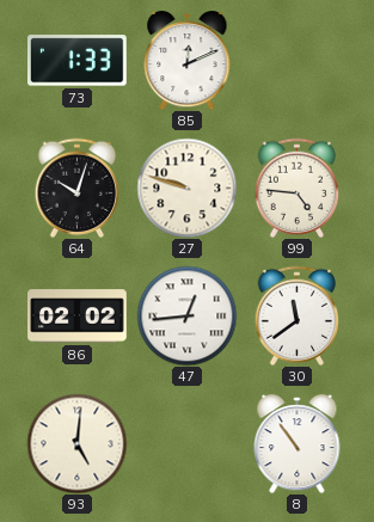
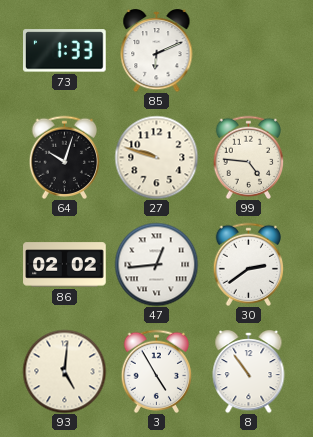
85: 12:11 -> 6:11 (157, 51)
30: 11:39 -> 2:39 (249, 264)
3: none -> 4:55 (157, 371)
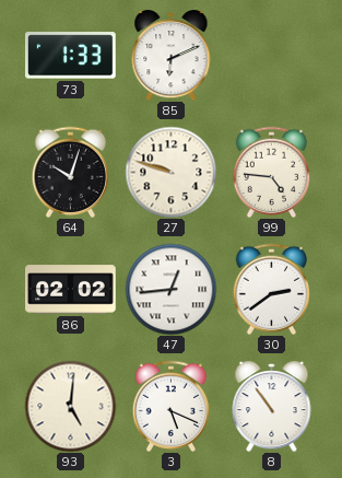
3: 4:55 -> 5:19 (172, 406)
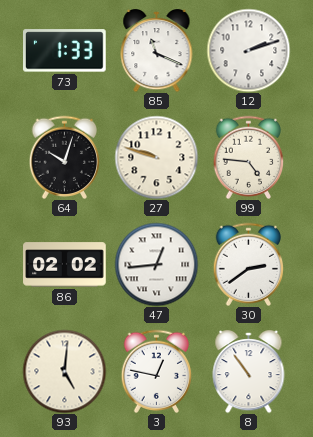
85: 6:11 -> 11:19 (157, 51)
12: none -> 2:12 (248, 50)
3: 5:19 -> 12:47 (157, 371)
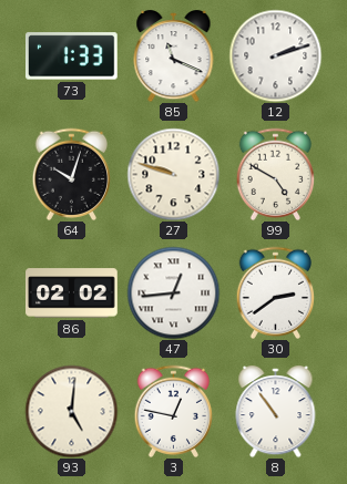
99: 4:46 -> 4:50 (276, 174)
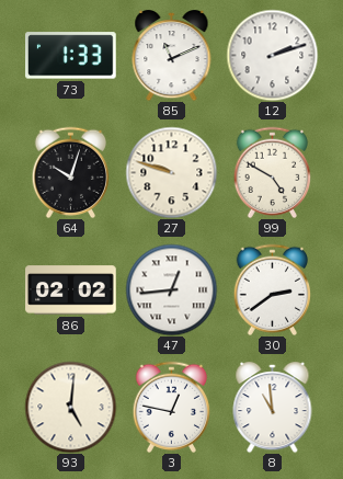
85: 11:19 -> 11:11 (172, 56)
8: 10:54 -> 10:59 (273, 408)
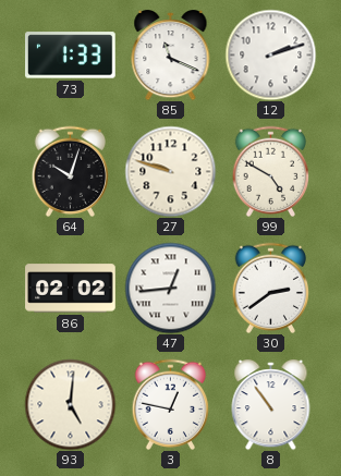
85: 11:11 -> 11:19 (171, 56)
8: 10:59 -> 10:54 (271, 405)
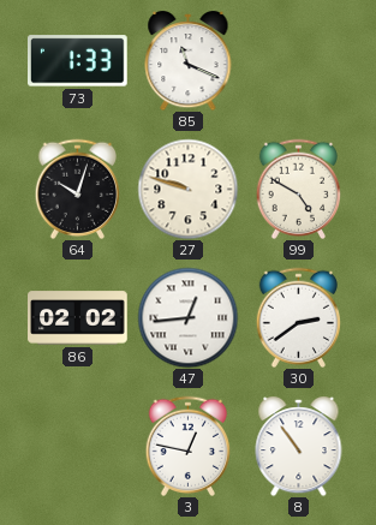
12: 2:12 -> none (270, 54)
93: 5:01 -> none (70, 404)
